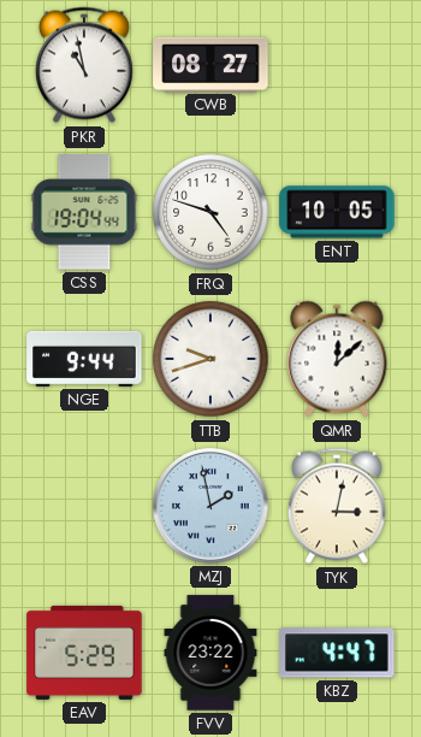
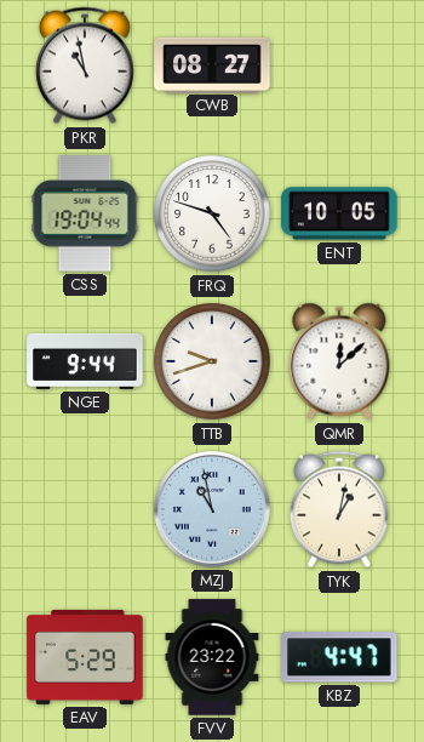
MZJ: 1:58 -> 10:58 (212, 509)
TYK: 3:02 -> 1:02 (339, 509)
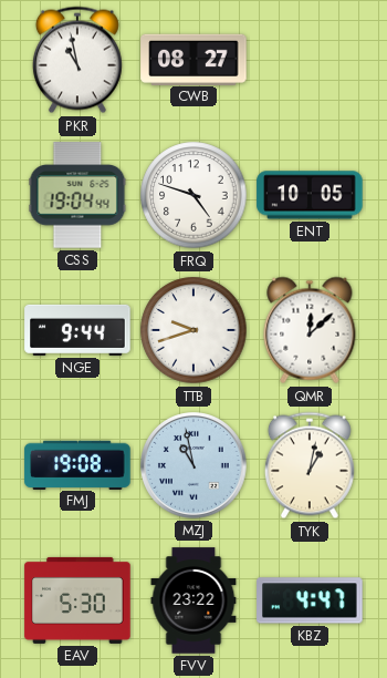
FMJ: none -> 19:08 (77, 464)
EAV: 5:29 -> 5:30 (77, 600)
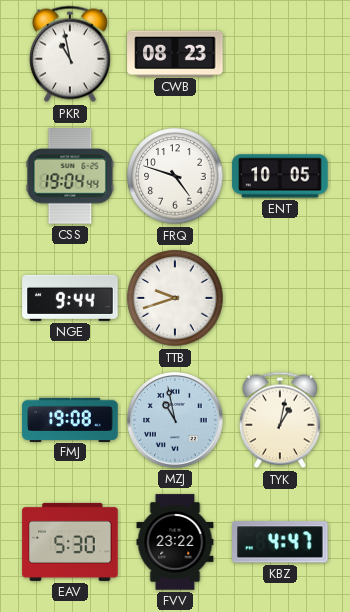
CWB: 08:27 -> 08:23 (175, 53)
QMR: 12:08 -> none (310, 330)
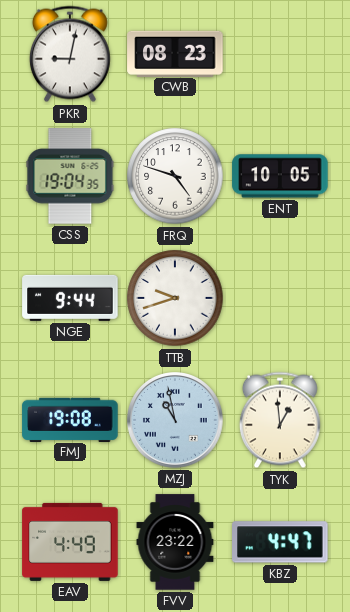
PKR: 10:58 -> 9:02 (70, 54)
CSS: 19:04:44 -> 19:04:35 (70, 176)
TYK: 1:02 -> 12:59 (280, 420)
EAV: 5:30 -> 4:49 (70, 542)
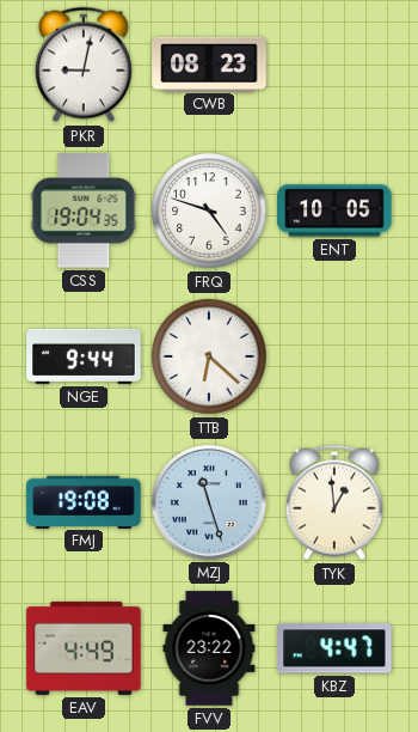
TTB: 9:42 -> 6:22 (209, 356)
MZJ: 10:58 -> 11:27 (209, 502)
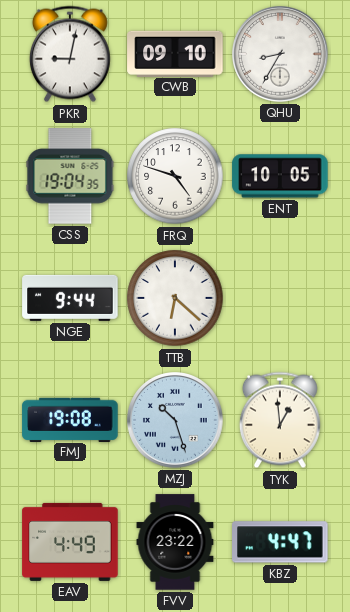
CWB: 08:23 -> 09:10 (175, 53)
QHU: none -> 8:35 (280, 54)
MZJ: 11:27 -> 10:27 (175, 420)
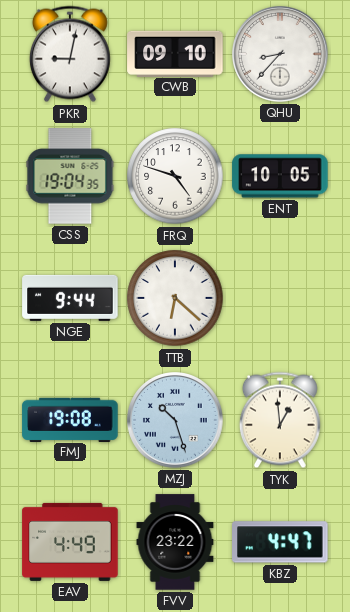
QHU: 8:35 -> 8:37 (280, 54)
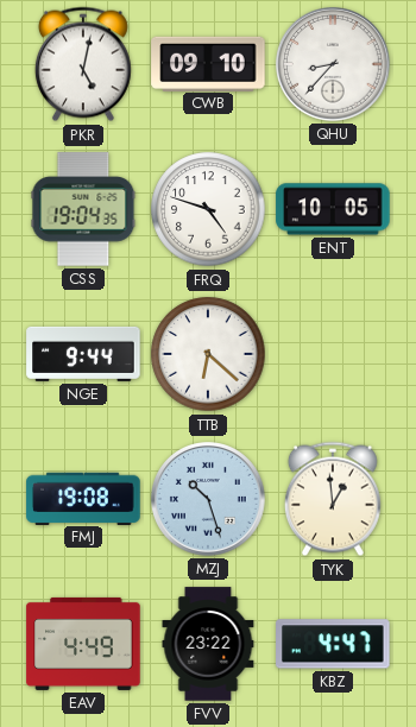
PKR: 9:02 -> 5:02 (83, 64)
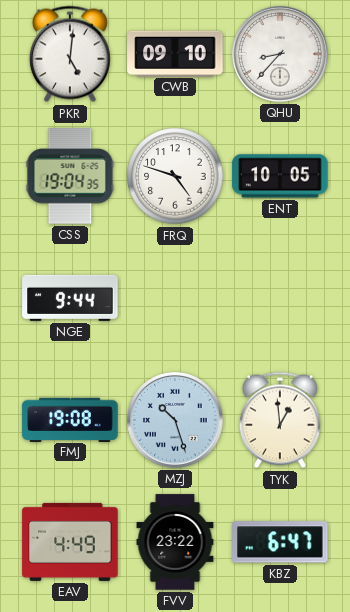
PKR: 5:02 -> 5:01 (70, 54)
TTB: 6:22 -> none (208, 354)
KBZ: 4:47 -> 6:47 (280, 542)
